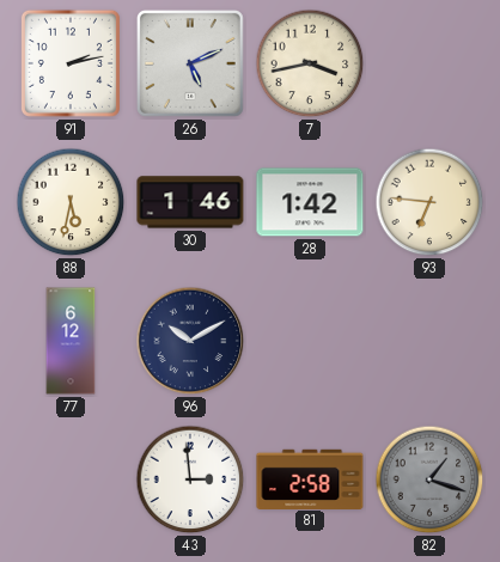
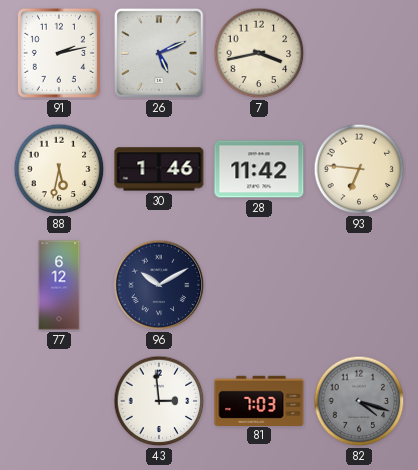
28: 1:42 -> 11:42 (259, 169)
81: 2:58 -> 7:03 (259, 400)
82: 1:18 -> 4:18 (359, 401)
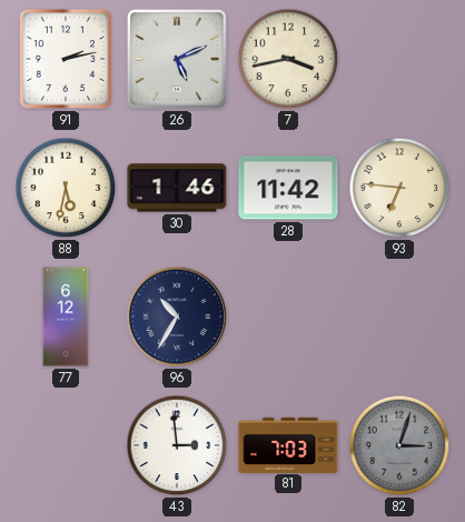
96: 10:10 -> 10:35 (177, 317)
82: 4:18 -> 3:03 (399, 445)
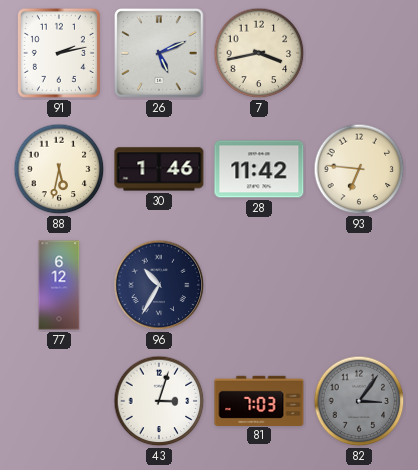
43: 2:59 -> 3:03 (159, 401)
82: 3:03 -> 3:06 (359, 401)
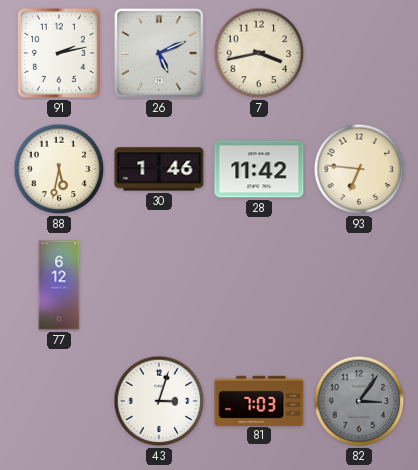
96: 10:35 -> none (159, 285)
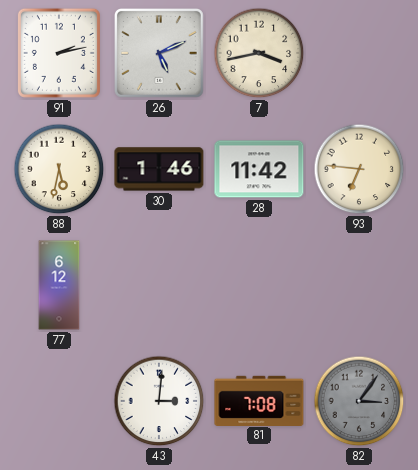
43: 3:03 -> 3:01 (159, 401)
81: 7:03 -> 7:08 (259, 400)
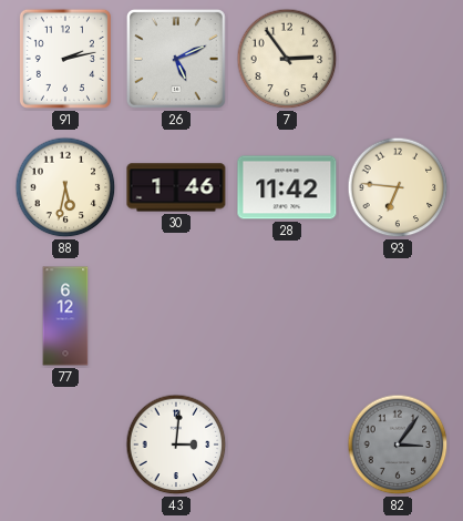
7: 3:43 -> 2:54 (287, 59)
81: 7:08 -> none (259, 400)
